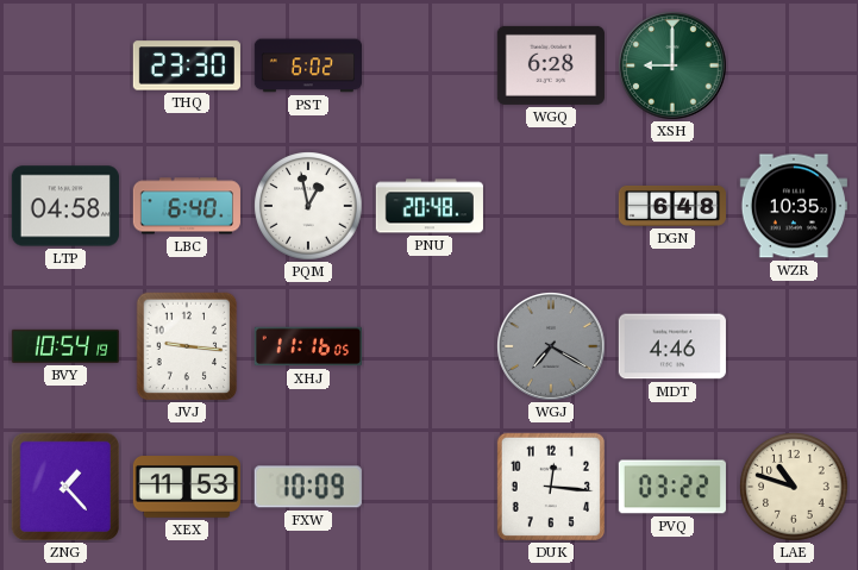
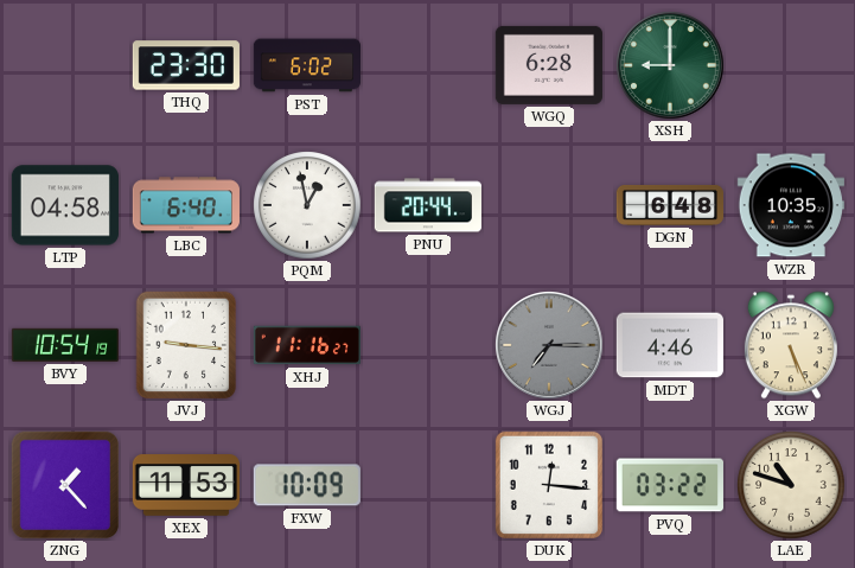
PNU: 20:48 -> 20:44 (428, 205)
XHJ: 11:16:05 -> 11:16:27 (307, 345)
WGJ: 7:20 -> 7:15 (550, 346)
XGW: none -> 5:26 (791, 345)
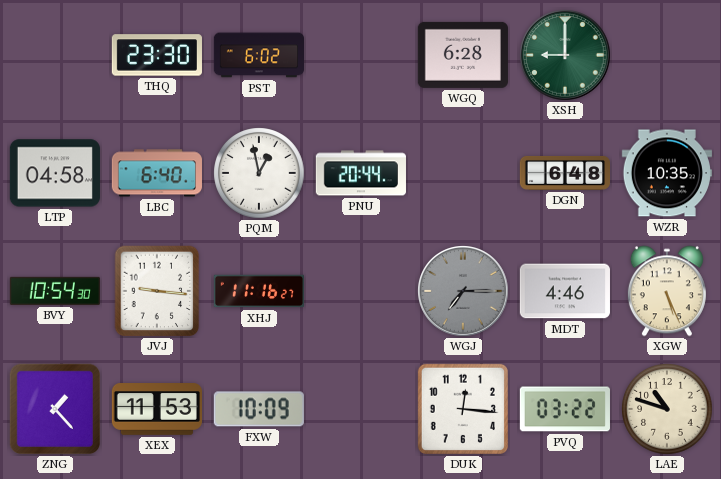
BVY: 10:54:19 -> 10:54:30 (55, 291)
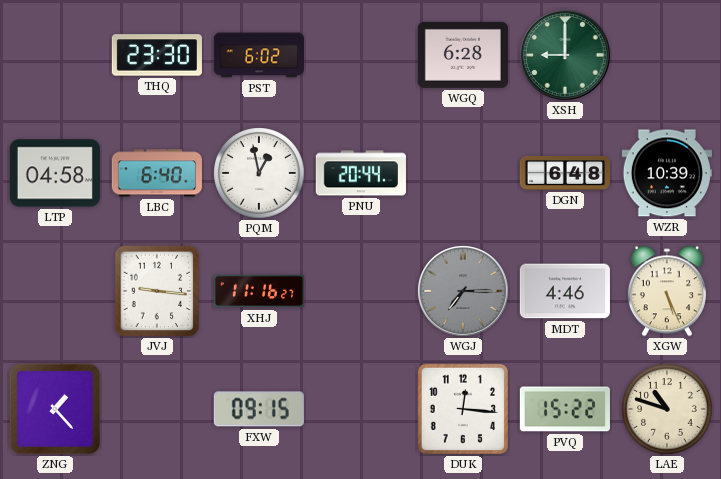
WZR: 10:35 -> 10:39 (667, 173)
BVY: 10:54 -> none (55, 291)
XEX: 11:53 -> none (156, 409)
FXW: 10:09 -> 09:15 (259, 409)
PVQ: 03:22 -> 15:22 (565, 409)
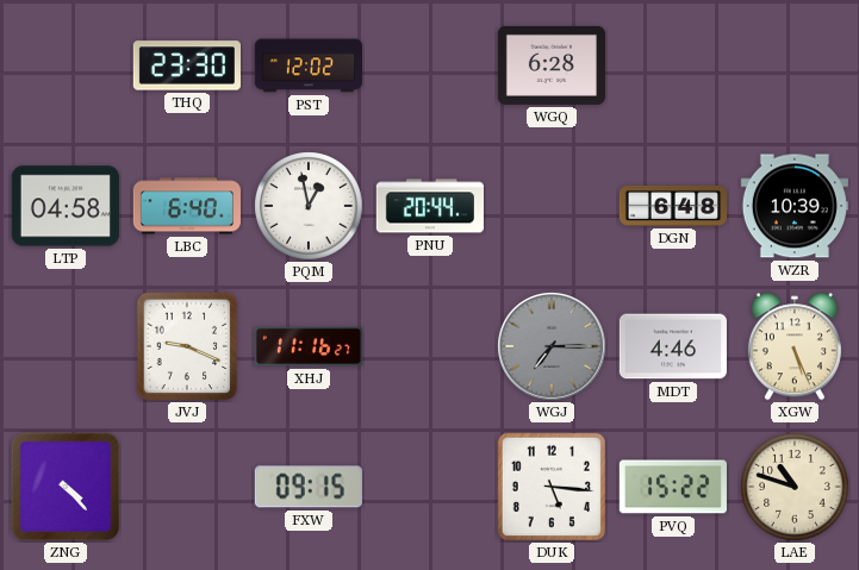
PST: 6:02 -> 12:02 (307, 65)
XSH: 9:00 -> none (566, 56)
JVJ: 9:16 -> 9:19 (187, 346)
ZNG: 1:23 -> 4:23 (66, 487)
DUK: 12:16 -> 5:16 (552, 487)
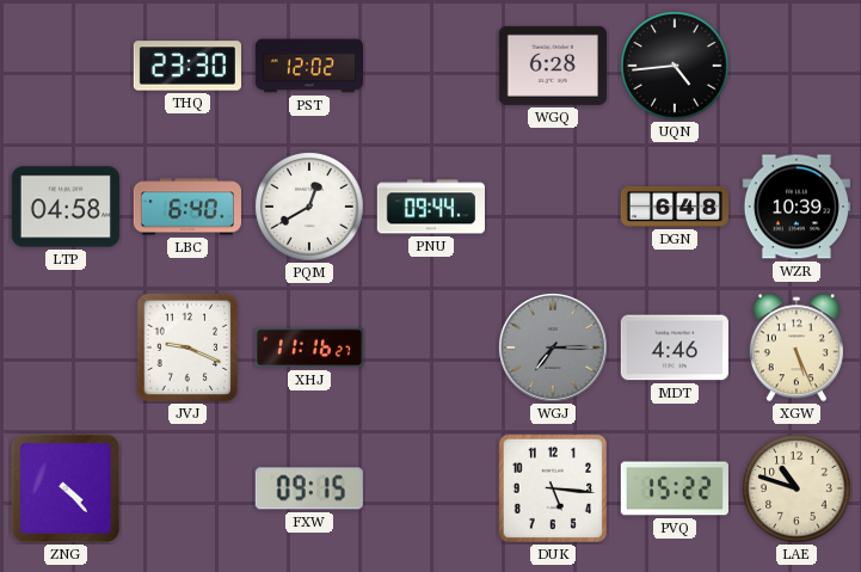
UQN: none -> 4:44 (675, 66)
PQM: 12:58 -> 12:40 (309, 207)
PNU: 20:44 -> 09:44 (431, 207)
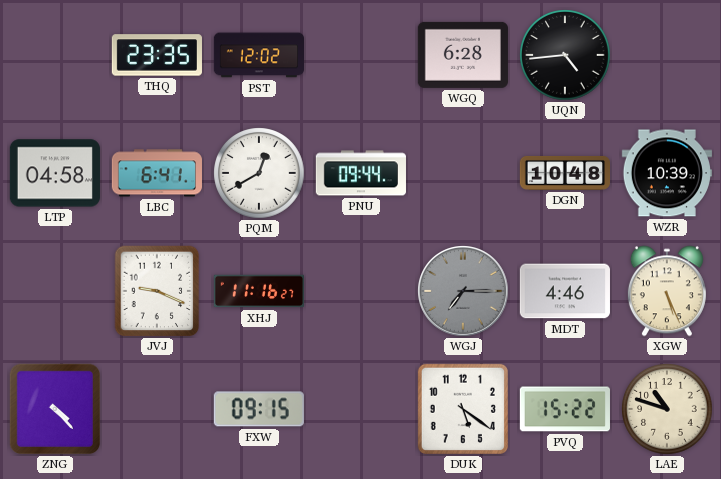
THQ: 23:30 -> 23:35 (157, 55)
LBC: 6:40 -> 6:41 (157, 173)
DGN: 6:48 -> 10:48 (564, 173)
DUK: 5:16 -> 5:21 (463, 409)
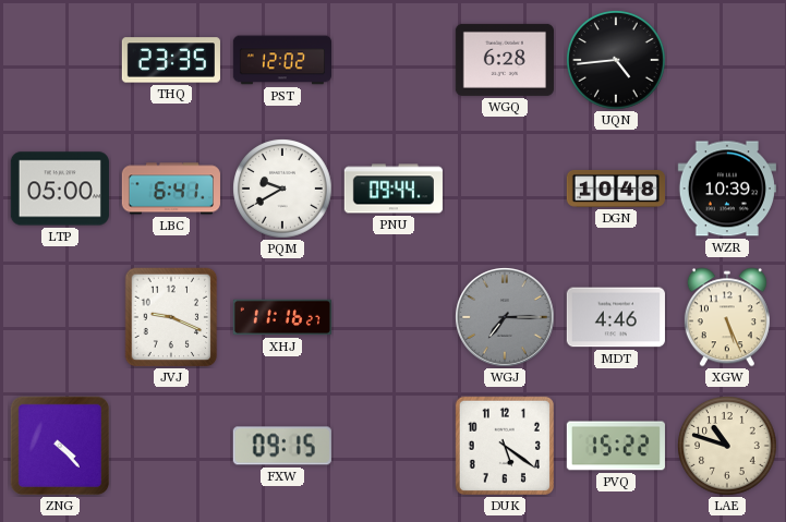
LTP: 04:58 -> 05:00 (60, 189)
PQM: 12:40 -> 9:40 (282, 189)
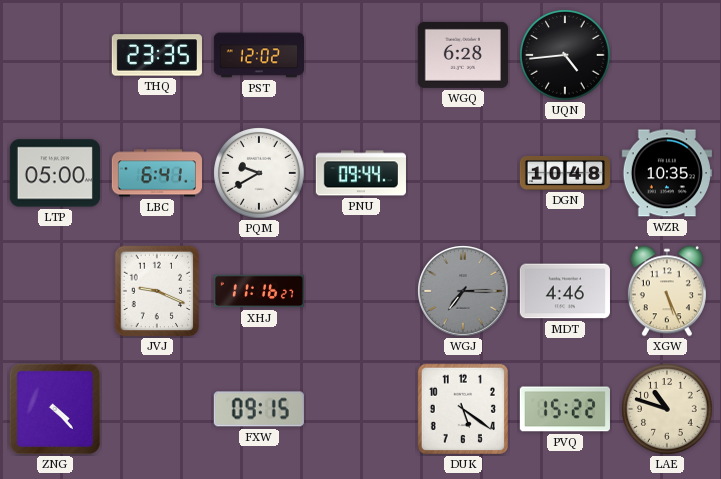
WZR: 10:39 -> 10:35 (667, 173)
